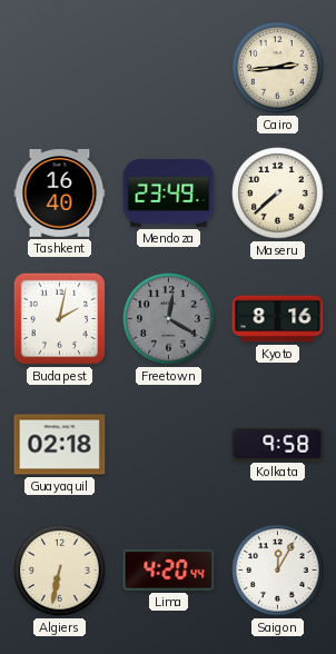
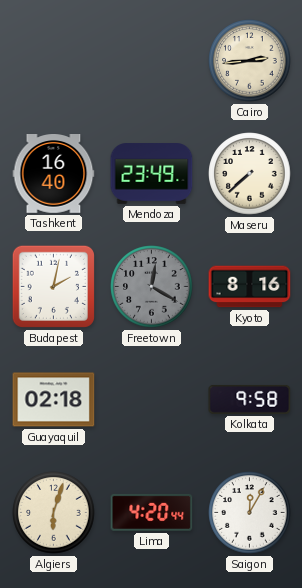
Algiers: 6:32 -> 6:03 (54, 513)
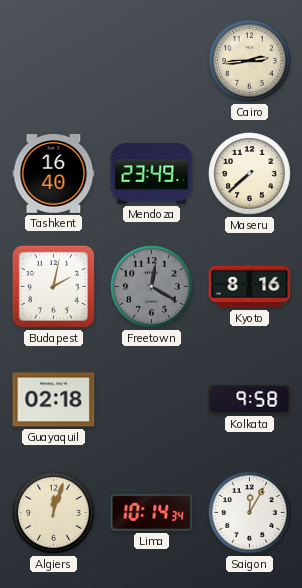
Algiers: 6:03 -> 12:03 (54, 513)
Lima: 4:20 -> 10:14 (152, 512)
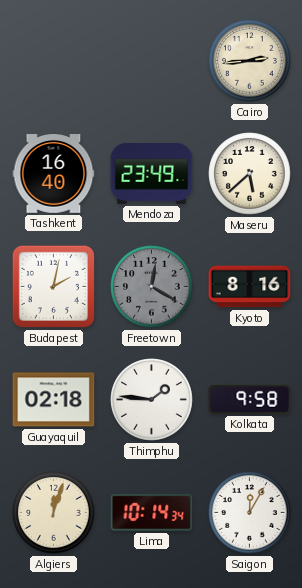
Maseru: 7:38 -> 5:38 (250, 174)
Thimphu: none -> 1:46 (152, 400)
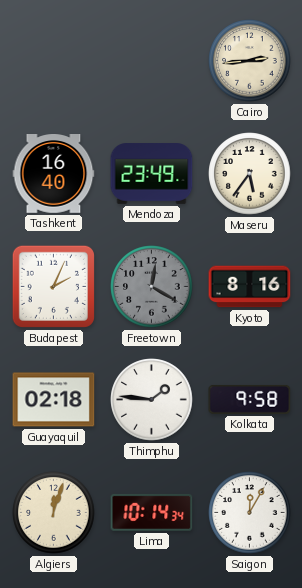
Maseru: 5:38 -> 5:36 (250, 174)
Budapest: 2:02 -> 2:04 (53, 286)
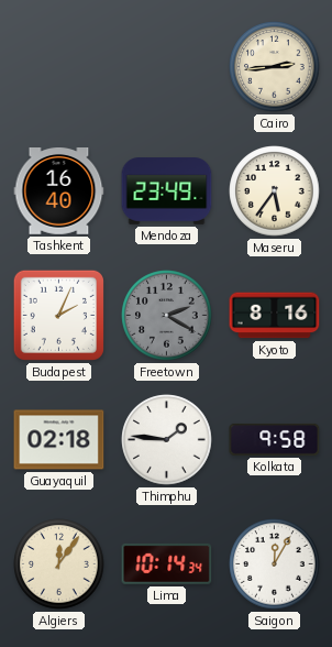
Freetown: 12:20 -> 2:20 (167, 316)
Algiers: 12:03 -> 12:06 (59, 564)
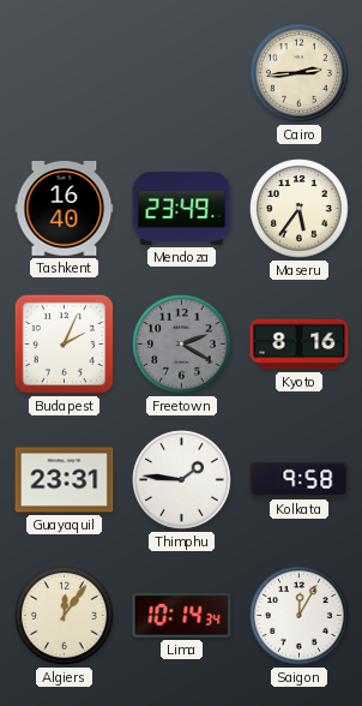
Guayaquil: 02:18 -> 23:31 (65, 480)
